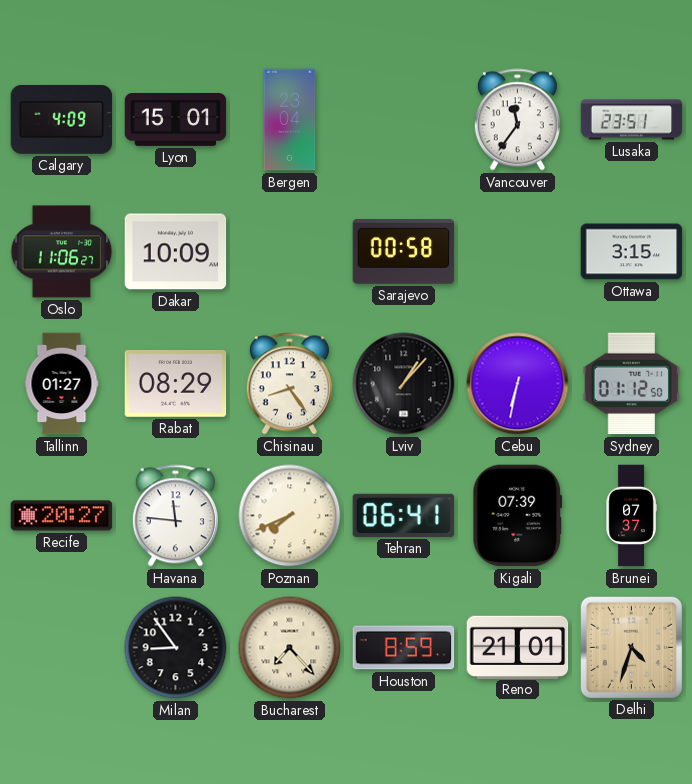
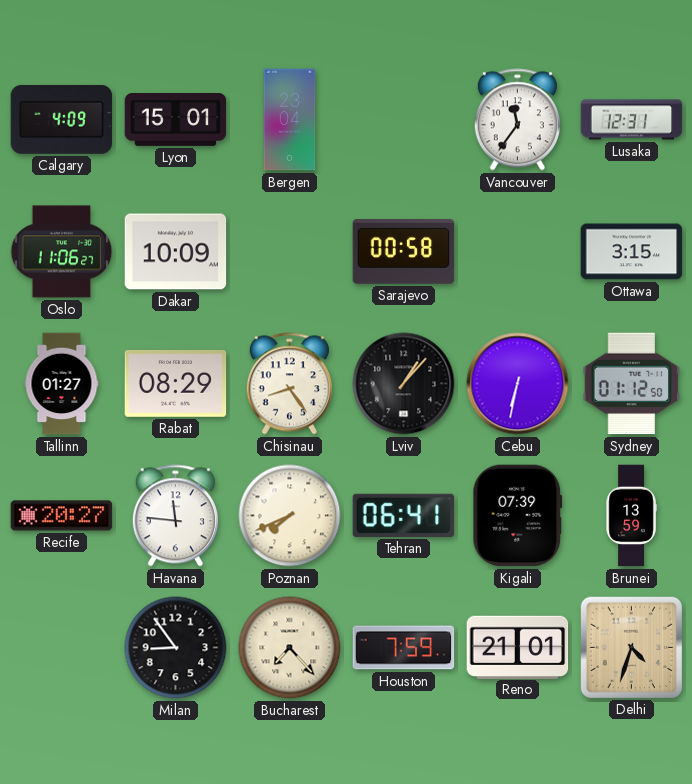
Lusaka: 23:51 -> 12:31 (632, 120)
Brunei: 07:37 -> 13:59 (631, 516)
Houston: 8:59 -> 7:59 (404, 648)
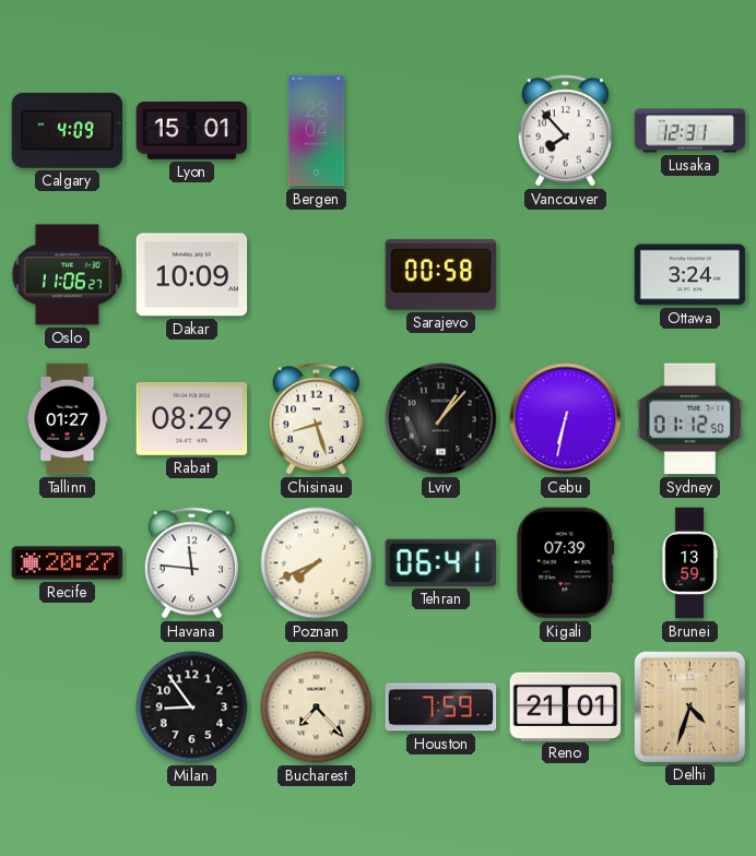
Vancouver: 11:36 -> 7:53 (565, 131)
Ottawa: 3:15 -> 3:24 (690, 275)
Chisinau: 8:24 -> 8:27 (316, 419)
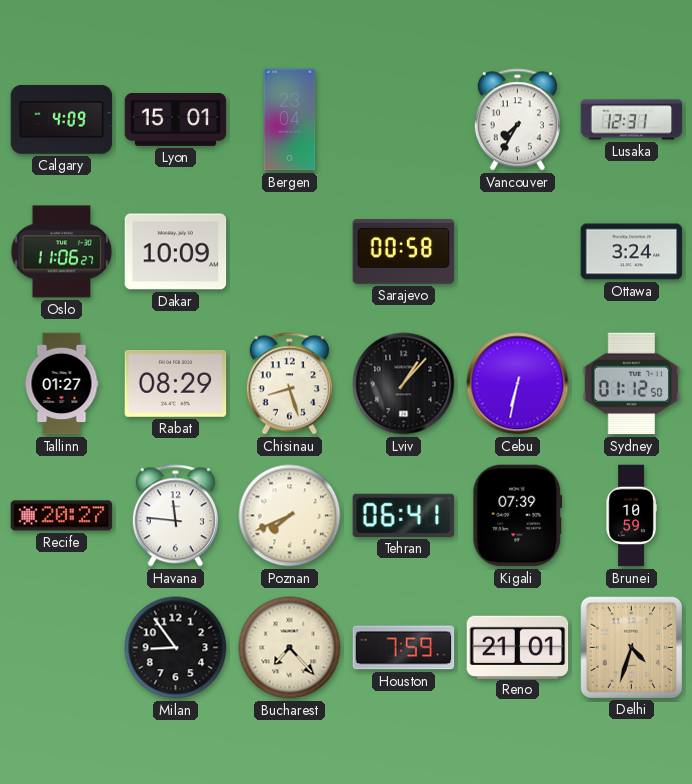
Vancouver: 7:53 -> 7:35 (517, 120)
Brunei: 13:59 -> 10:59 (631, 516)
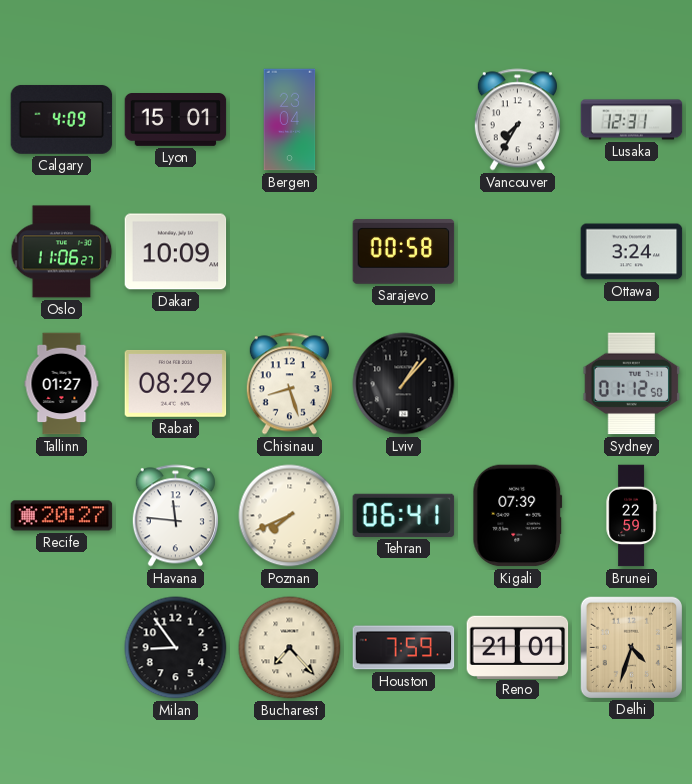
Cebu: 6:32 -> none (518, 384)
Brunei: 10:59 -> 22:59 (631, 516)
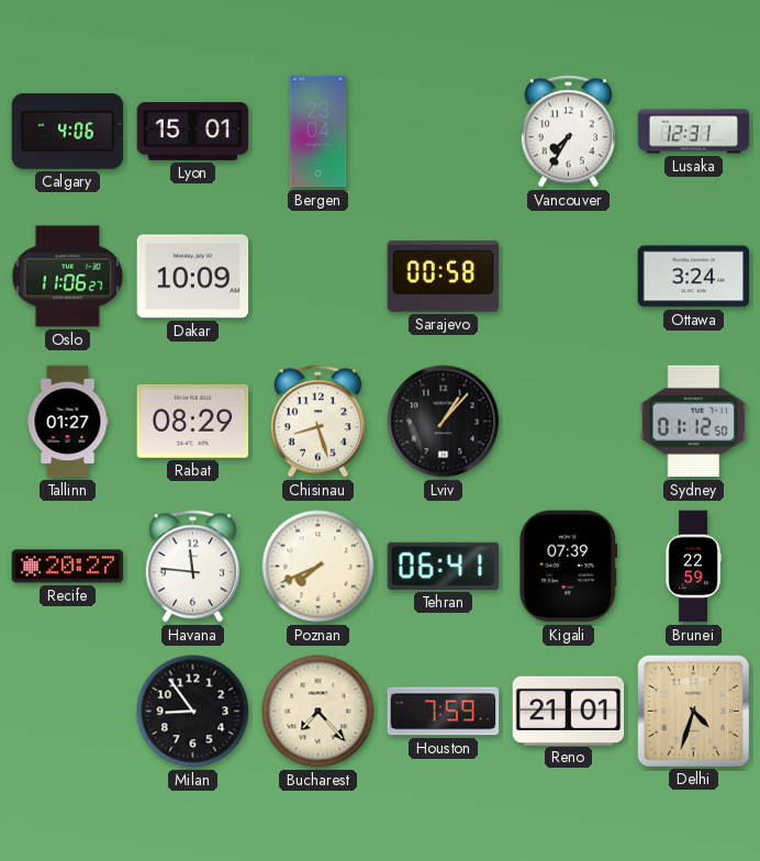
Calgary: 4:09 -> 4:06 (68, 131)
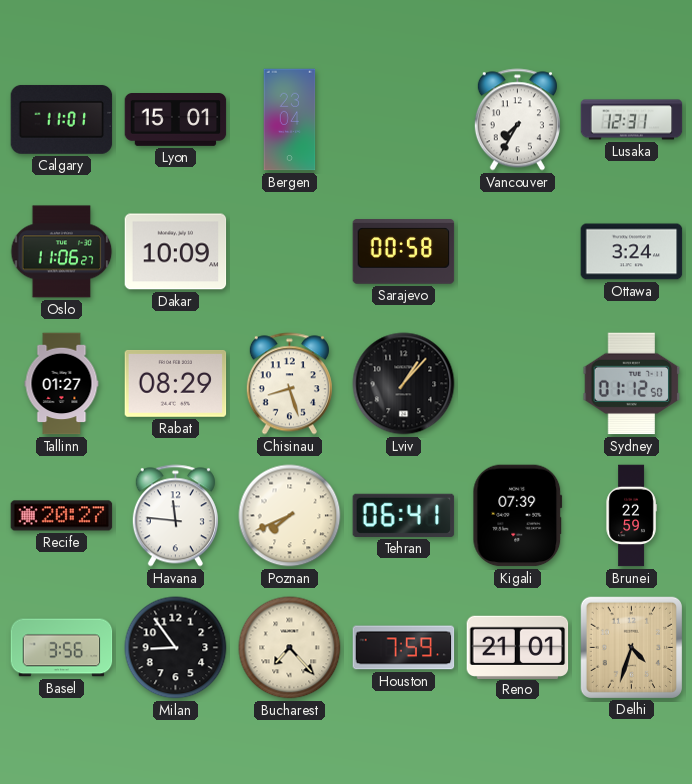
Calgary: 4:06 -> 11:01 (62, 119)
Basel: none -> 3:56 (62, 648)
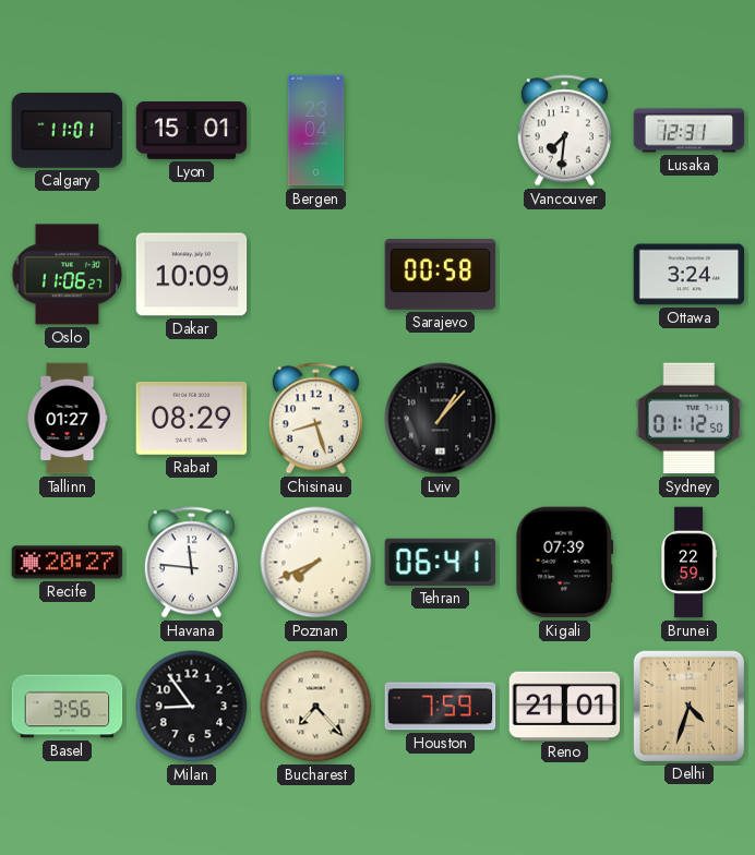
Vancouver: 7:35 -> 7:31 (564, 131)
